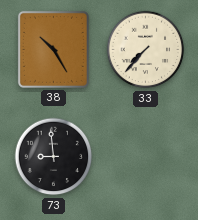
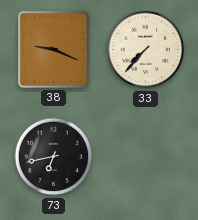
38: 10:25 -> 9:19 (53, 49)
73: 8:59 -> 6:43 (54, 157)
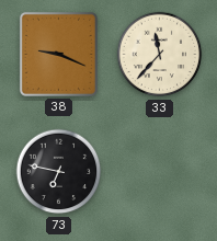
33: 7:37 -> 11:37 (160, 55)
73: 6:43 -> 6:47 (59, 172)
